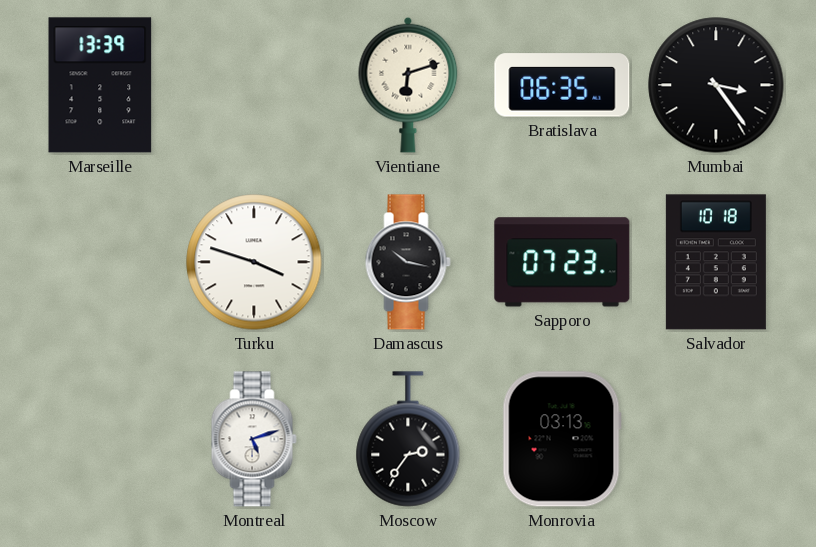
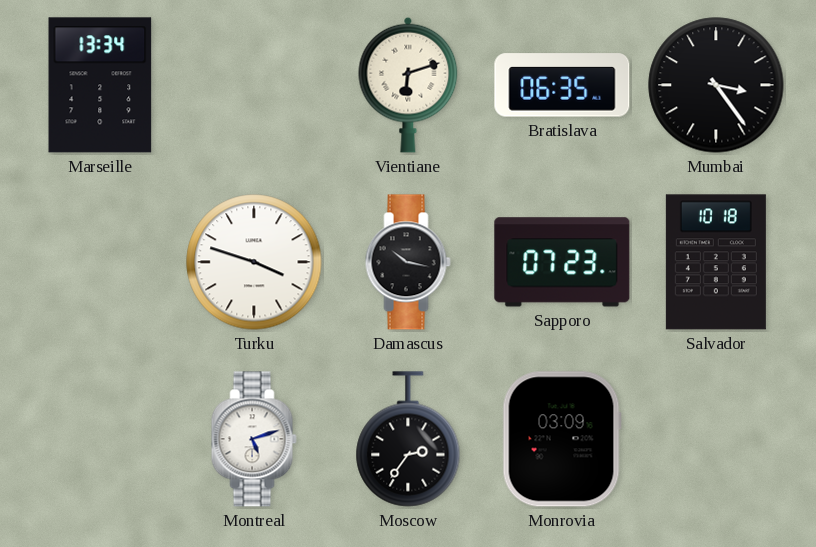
Marseille: 13:39 -> 13:34 (100, 85)
Monrovia: 03:13 -> 03:09 (562, 439)
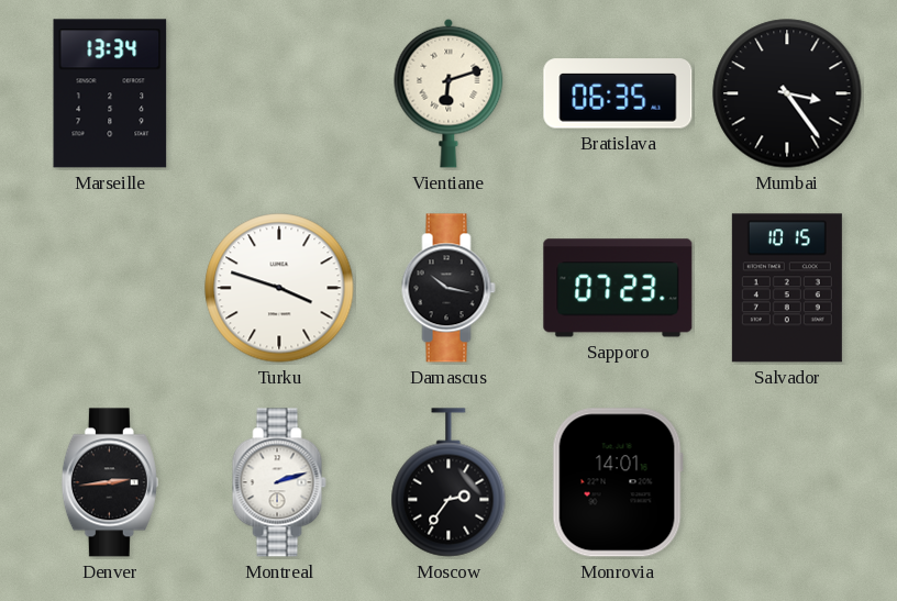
Salvador: 10:18 -> 10:15 (787, 288)
Denver: none -> 2:44 (110, 482)
Montreal: 5:12 -> 2:12 (279, 482)
Monrovia: 03:09 -> 14:01 (618, 482)
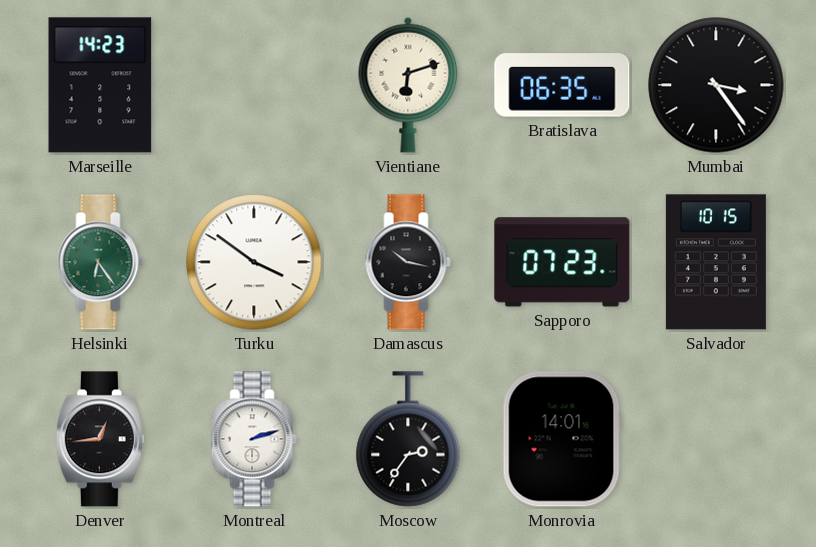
Marseille: 13:34 -> 14:23 (100, 85)
Helsinki: none -> 6:24 (100, 262)
Turku: 3:48 -> 3:51 (254, 262)
Denver: 2:44 -> 12:44 (100, 439)
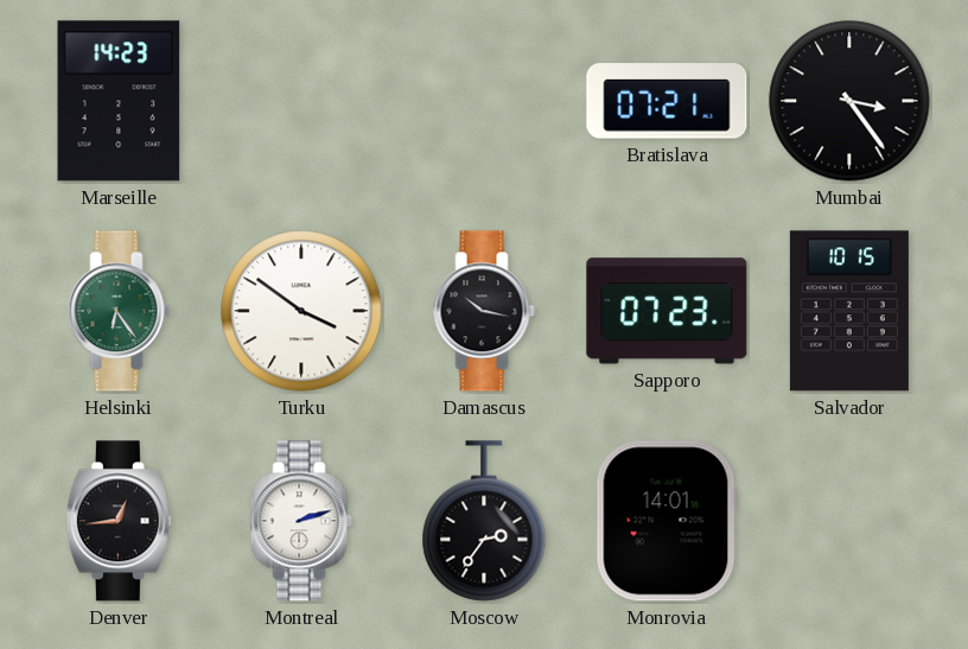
Vientiane: 6:12 -> none (408, 85)
Bratislava: 06:35 -> 07:21 (667, 101)
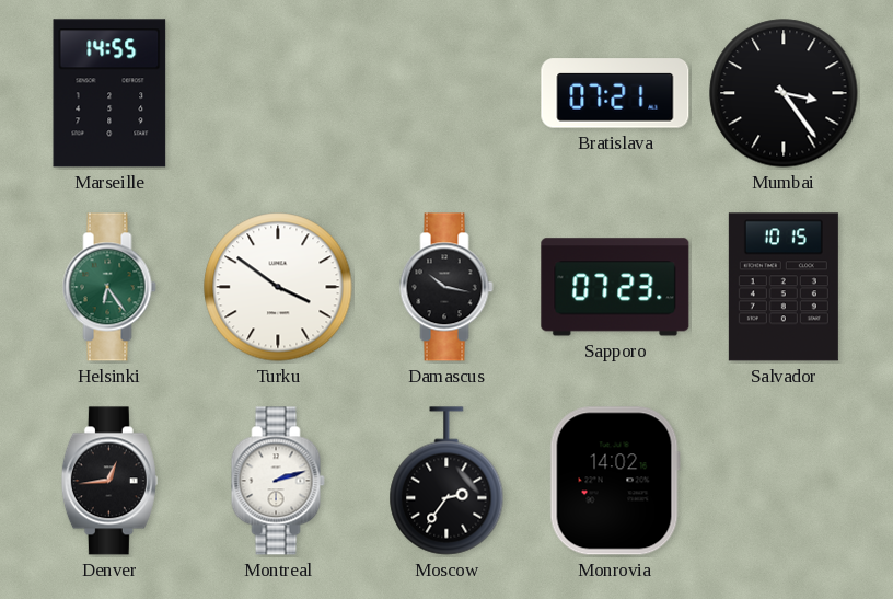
Marseille: 14:23 -> 14:55 (109, 93)
Monrovia: 14:01 -> 14:02 (615, 481)
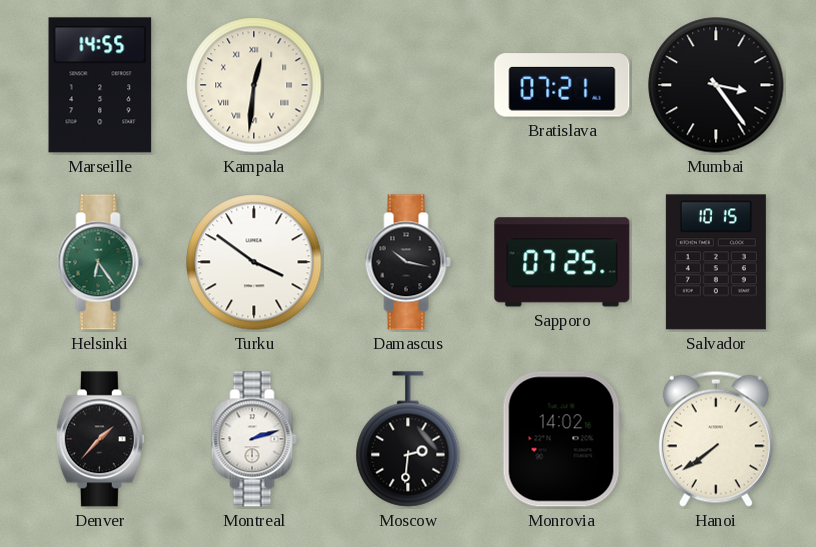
Kampala: none -> 12:31 (254, 85)
Sapporo: 07:23 -> 07:25 (562, 262)
Denver: 12:44 -> 1:37 (100, 439)
Moscow: 2:36 -> 2:31 (408, 439)
Hanoi: none -> 7:39 (716, 439)
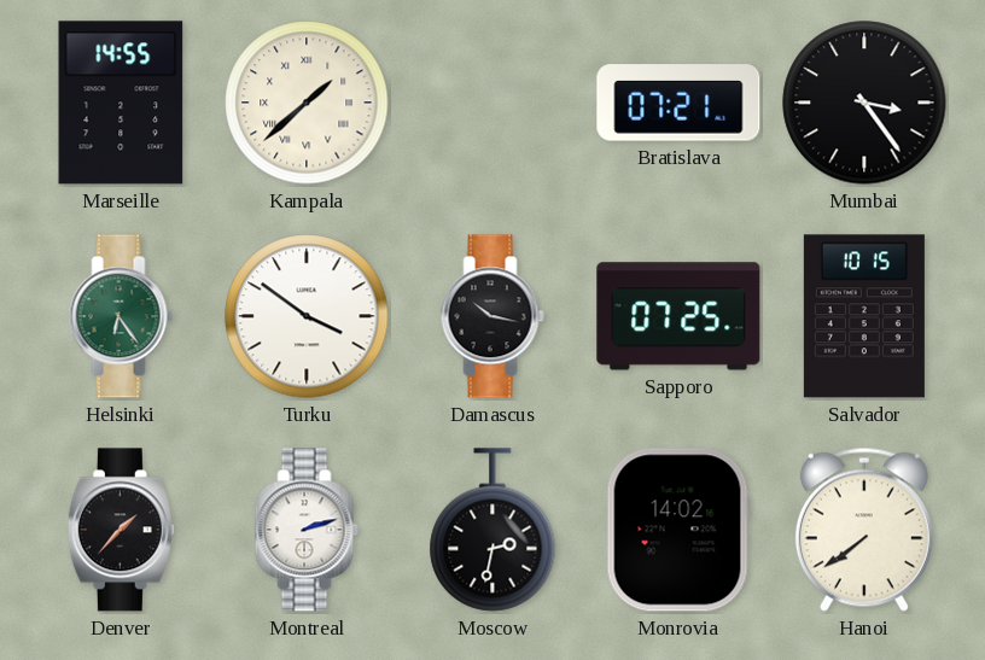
Kampala: 12:31 -> 1:38 (307, 103)
Moscow: 2:31 -> 2:32 (492, 530)
